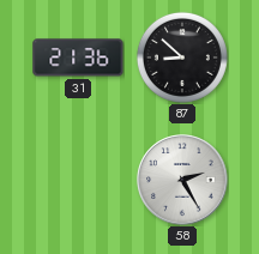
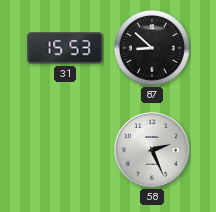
31: 21:36 -> 15:53 (65, 48)
58: 2:25 -> 2:26 (152, 150)
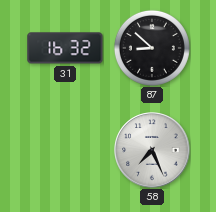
31: 15:53 -> 16:32 (65, 48)
58: 2:26 -> 7:26 (152, 150)
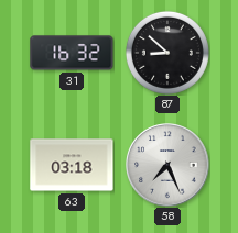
63: none -> 03:18 (72, 165)
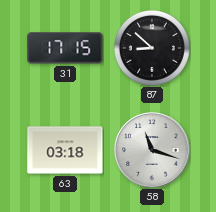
31: 16:32 -> 17:15 (65, 48)
58: 7:26 -> 11:18 (152, 150)
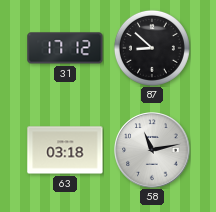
31: 17:15 -> 17:12 (65, 48)
58: 11:18 -> 11:13 (152, 150)
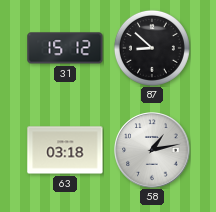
31: 17:12 -> 15:12 (65, 48)
58: 11:13 -> 1:13 (152, 150)
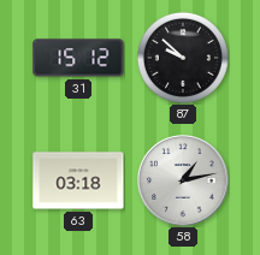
87: 8:52 -> 9:52 (183, 58)
